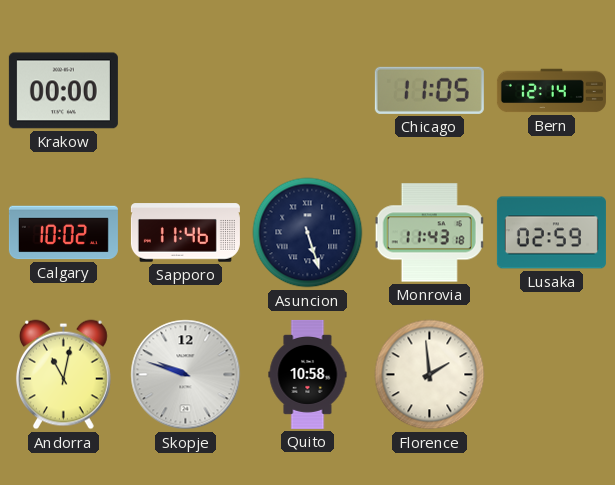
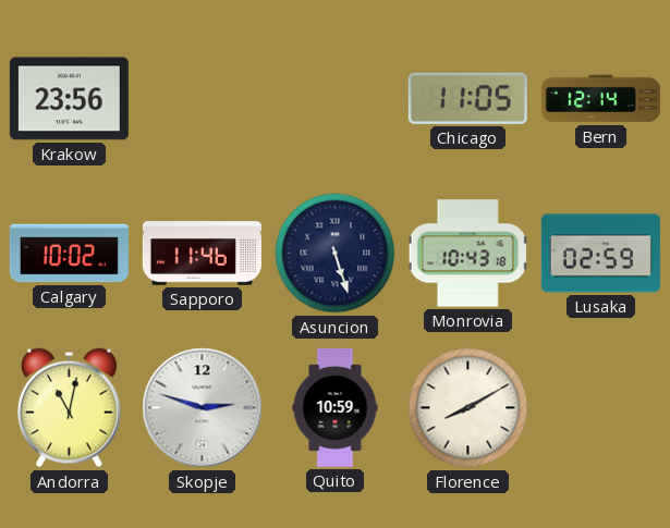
Krakow: 00:00 -> 23:56 (69, 99)
Monrovia: 11:43 -> 10:43 (468, 254)
Skopje: 9:48 -> 2:48 (203, 408)
Quito: 10:58 -> 10:59 (336, 407)
Florence: 1:59 -> 8:10 (468, 408)
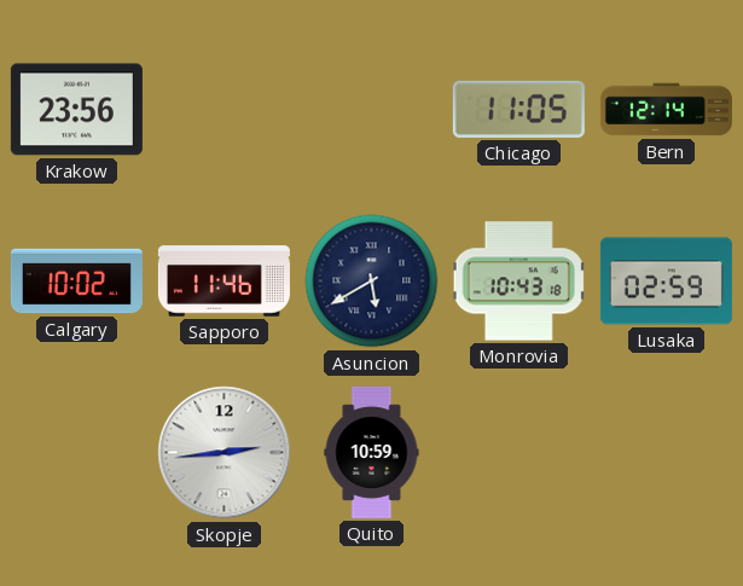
Asuncion: 5:27 -> 5:40 (372, 282)
Andorra: 11:02 -> none (69, 408)
Skopje: 2:48 -> 2:44 (225, 453)
Florence: 8:10 -> none (468, 408)
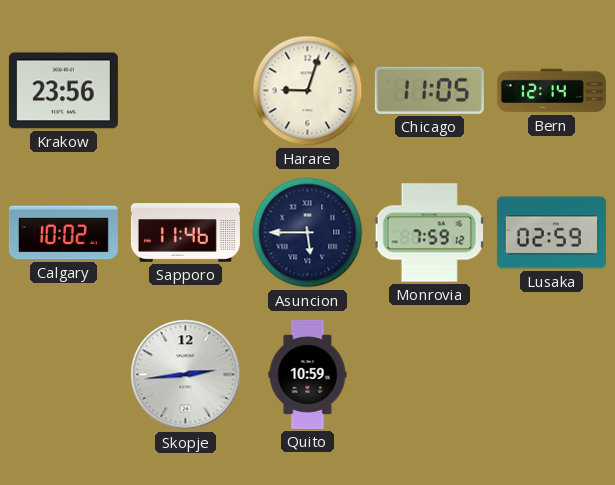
Harare: none -> 9:03 (308, 91)
Asuncion: 5:40 -> 5:45 (308, 233)
Monrovia: 10:43 -> 7:59 (430, 233)
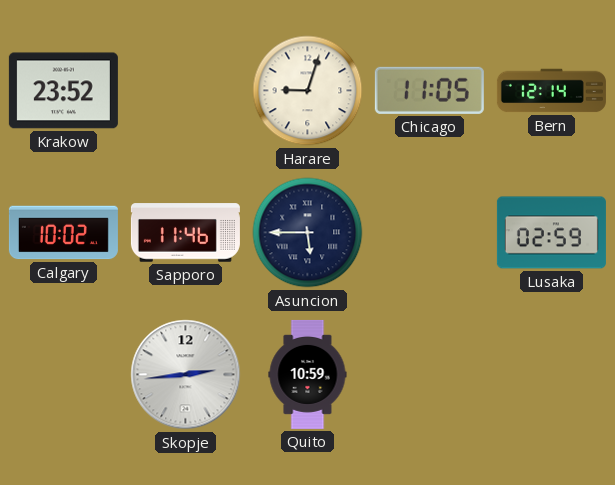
Krakow: 23:56 -> 23:52 (63, 91)
Monrovia: 7:59 -> none (430, 233)
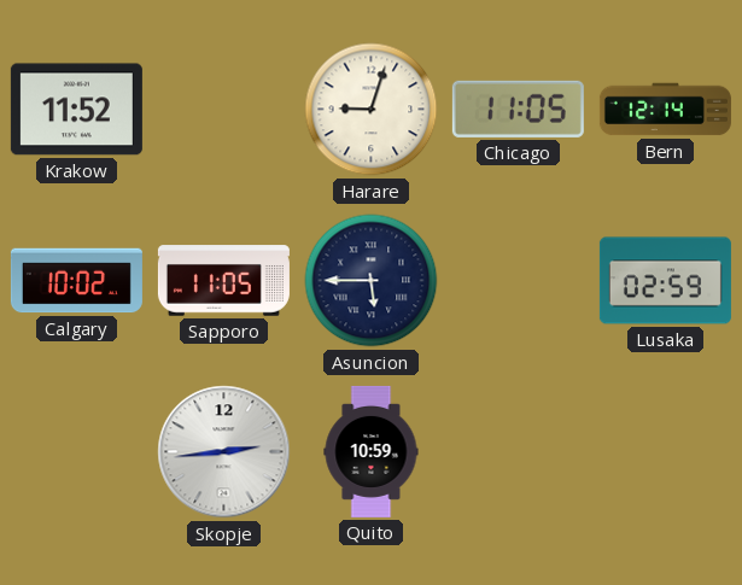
Krakow: 23:52 -> 11:52 (76, 110)
Sapporo: 11:46 -> 11:05 (223, 281)
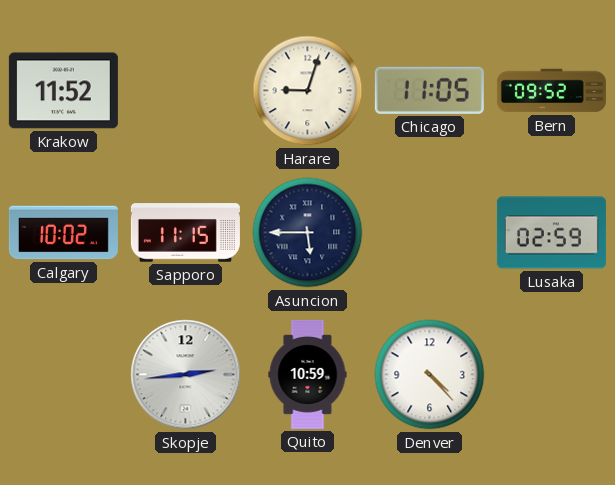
Bern: 12:14 -> 09:52 (551, 91)
Sapporo: 11:05 -> 11:15 (185, 233)
Denver: none -> 4:23 (430, 375)
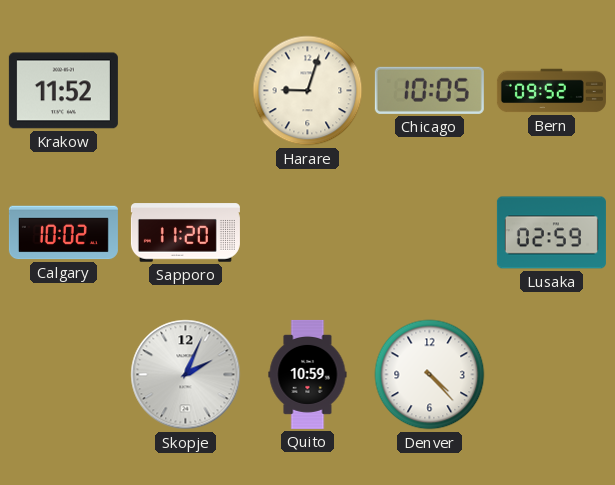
Chicago: 11:05 -> 10:05 (429, 90)
Sapporo: 11:15 -> 11:20 (185, 233)
Asuncion: 5:45 -> none (308, 233)
Skopje: 2:44 -> 2:04 (186, 375)
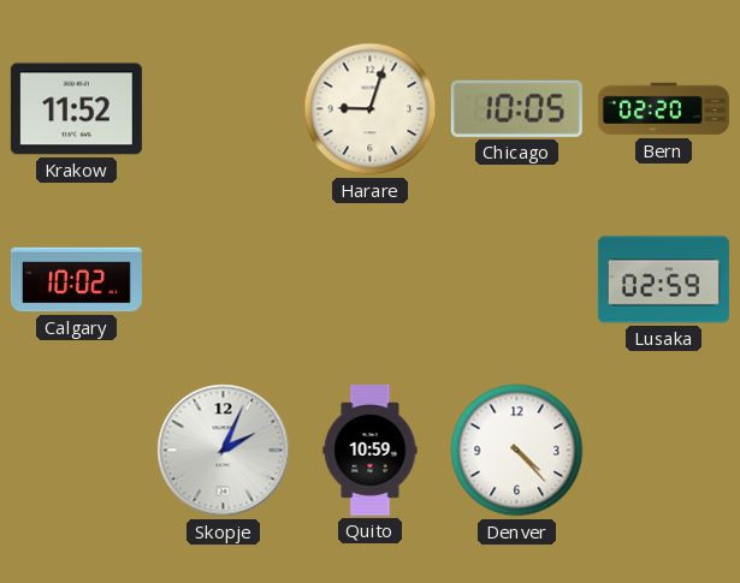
Bern: 09:52 -> 02:20 (663, 109)
Sapporo: 11:20 -> none (185, 233)
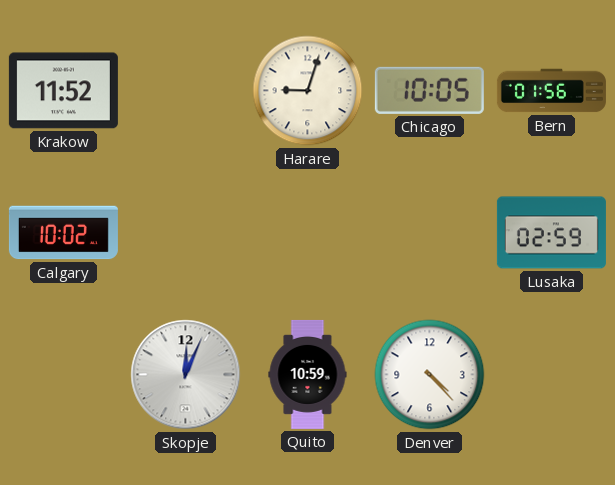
Bern: 02:20 -> 01:56 (551, 91)
Skopje: 2:04 -> 12:04 (186, 375)
